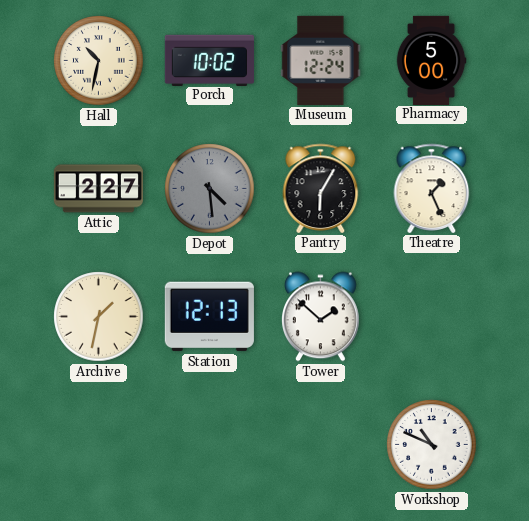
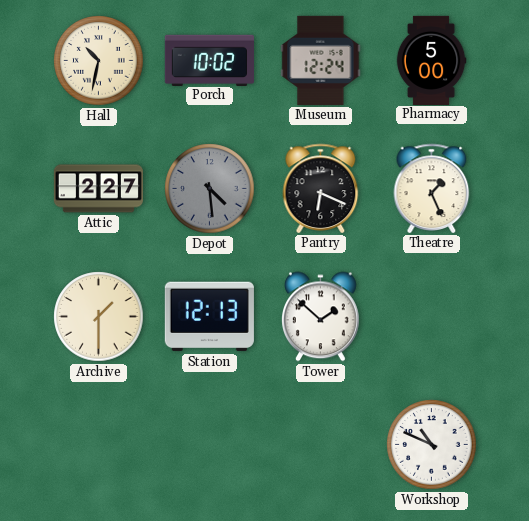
Pantry: 6:05 -> 6:19 (321, 188)
Archive: 1:32 -> 1:30 (99, 317)
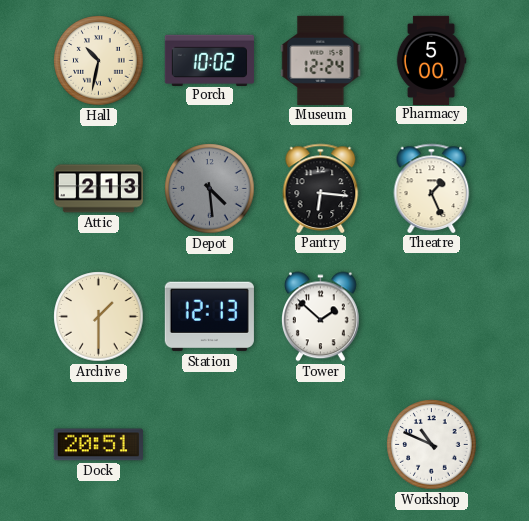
Attic: 2:27 -> 2:13 (98, 189)
Pantry: 6:19 -> 6:16 (321, 188)
Dock: none -> 20:51 (98, 445)
